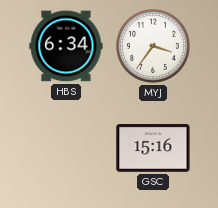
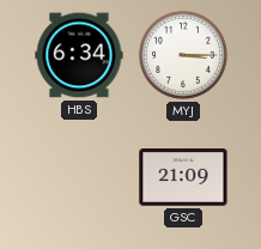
MYJ: 3:36 -> 3:15 (183, 55)
GSC: 15:16 -> 21:09 (183, 178)
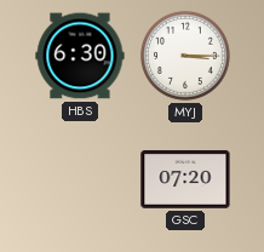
HBS: 6:34 -> 6:30 (80, 56)
GSC: 21:09 -> 07:20 (185, 181)
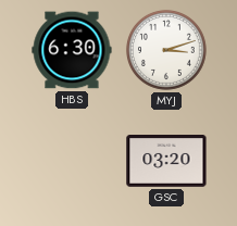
MYJ: 3:15 -> 3:12 (166, 50)
GSC: 07:20 -> 03:20 (166, 162)
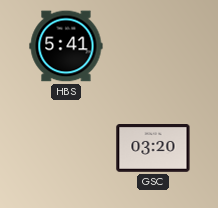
HBS: 6:30 -> 5:41 (66, 46)
MYJ: 3:12 -> none (166, 50)
